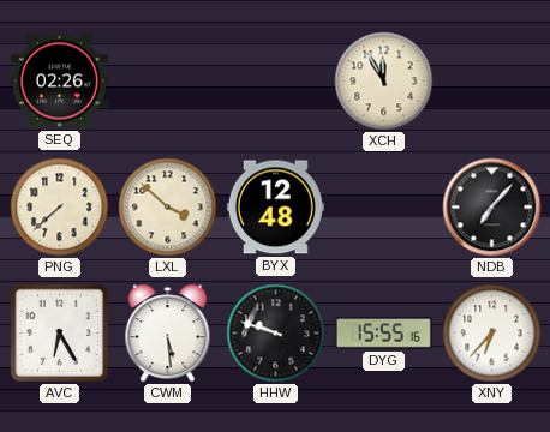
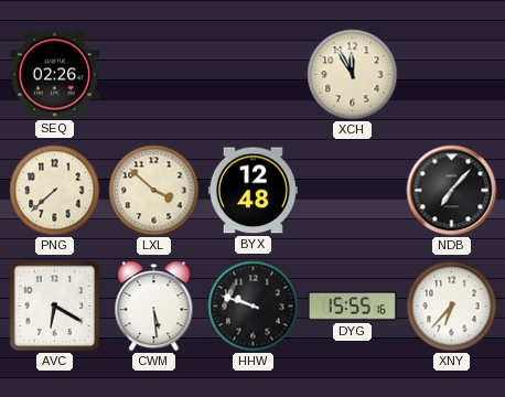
AVC: 6:25 -> 6:20 (55, 307)
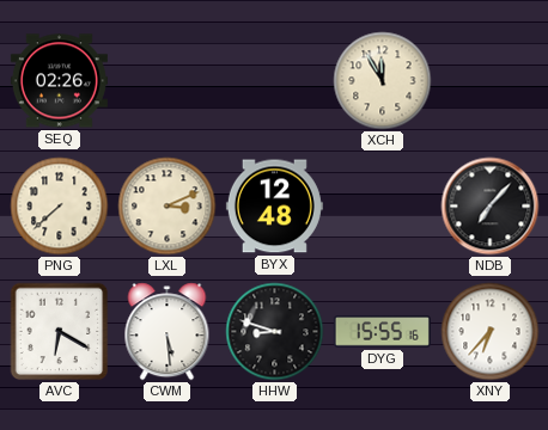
LXL: 3:52 -> 3:11 (168, 207)
HHW: 9:48 -> 8:48 (275, 332)
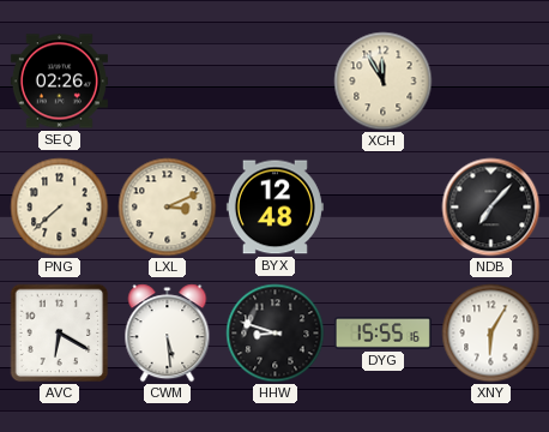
XNY: 6:37 -> 6:05 (491, 334)
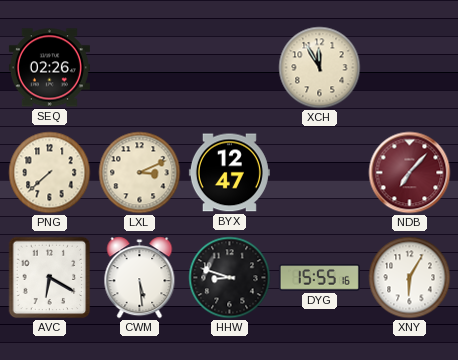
BYX: 12:48 -> 12:47 (229, 173)
NDB dial: black -> burgundy (410, 173)
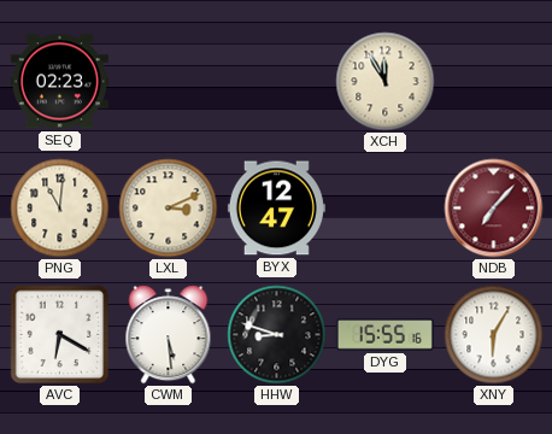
SEQ: 02:26 -> 02:23 (59, 82)
PNG: 7:38 -> 11:01 (60, 209)
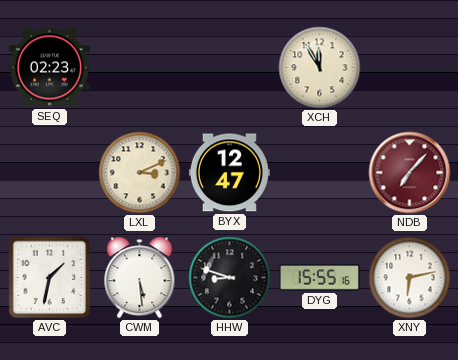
PNG: 11:01 -> none (60, 209)
AVC: 6:20 -> 1:32 (50, 278)
XNY: 6:05 -> 6:13 (410, 278)
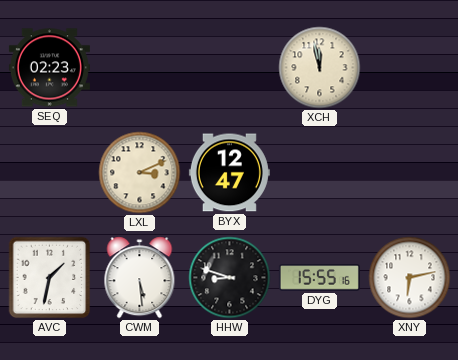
XCH: 11:55 -> 11:58 (320, 68)
NDB: 7:07 -> none (410, 173)
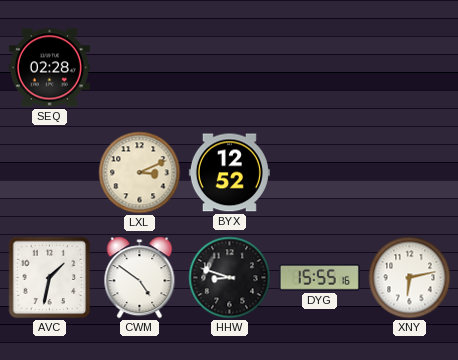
SEQ: 02:23 -> 02:28 (49, 68)
XCH: 11:58 -> none (320, 68)
BYX: 12:47 -> 12:52 (229, 173)
CWM: 5:29 -> 4:51 (140, 278)
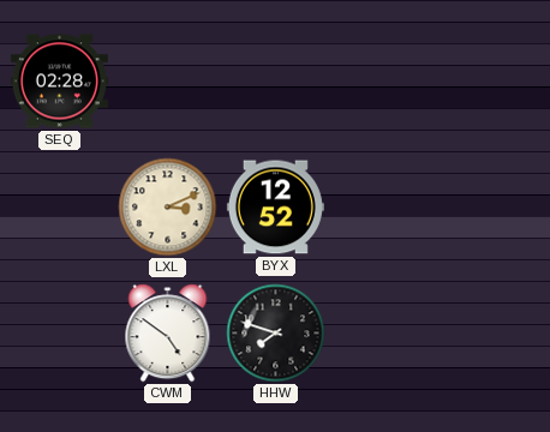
AVC: 1:32 -> none (50, 278)
HHW: 8:48 -> 7:48 (276, 334)
DYG: 15:55 -> none (319, 278)
XNY: 6:13 -> none (410, 278)
